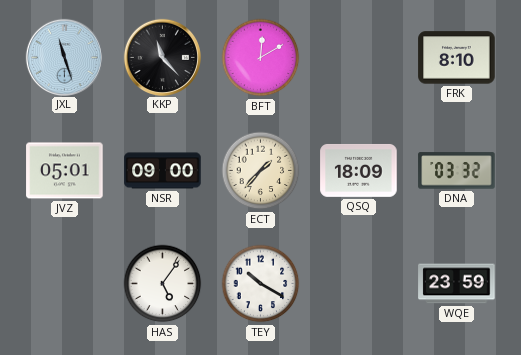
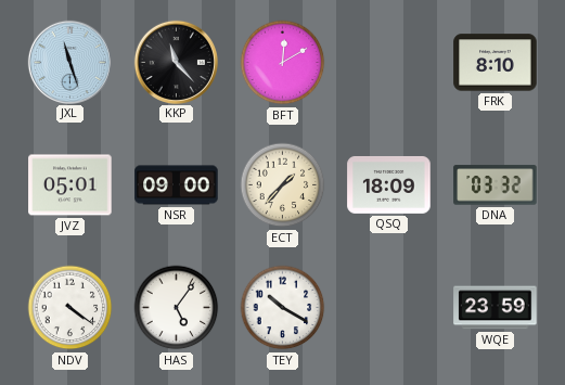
NDV: none -> 4:21 (70, 308)
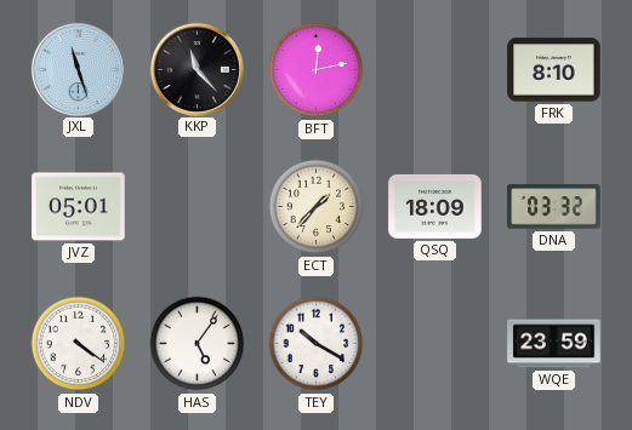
BFT: 12:10 -> 12:13 (317, 70)
NSR: 09:00 -> none (177, 185)
